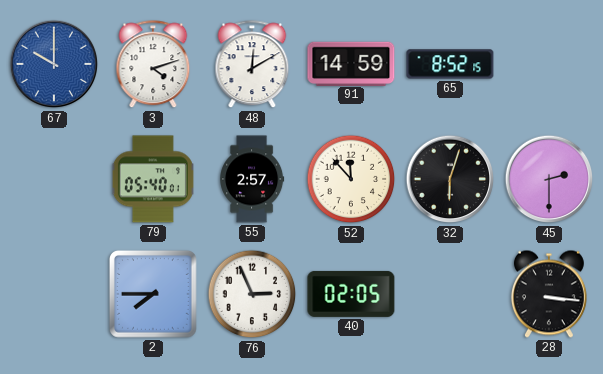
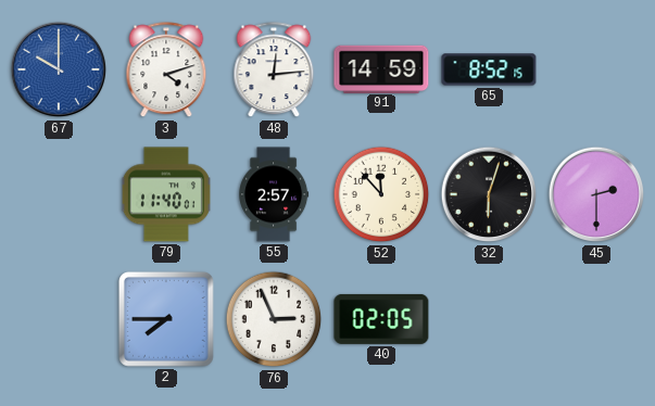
48: 12:10 -> 12:14 (274, 71)
79: 05:40 -> 11:40 (166, 194)
28: 3:16 -> none (549, 294)
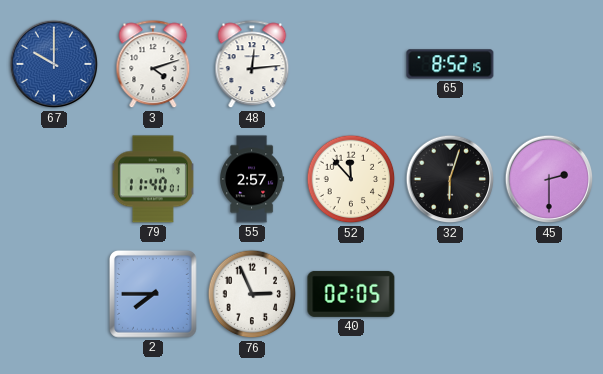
91: 14:59 -> none (381, 68)
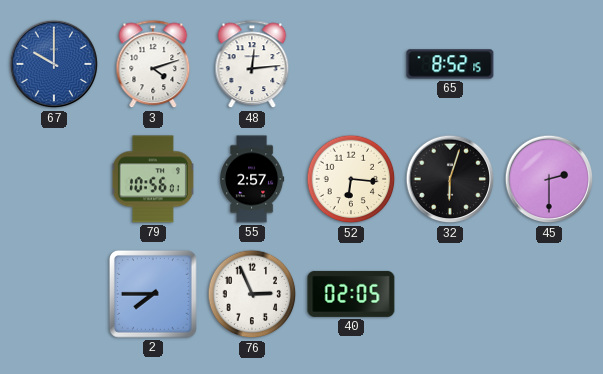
79: 11:40 -> 10:56 (153, 179)
52: 11:53 -> 6:16 (351, 179)
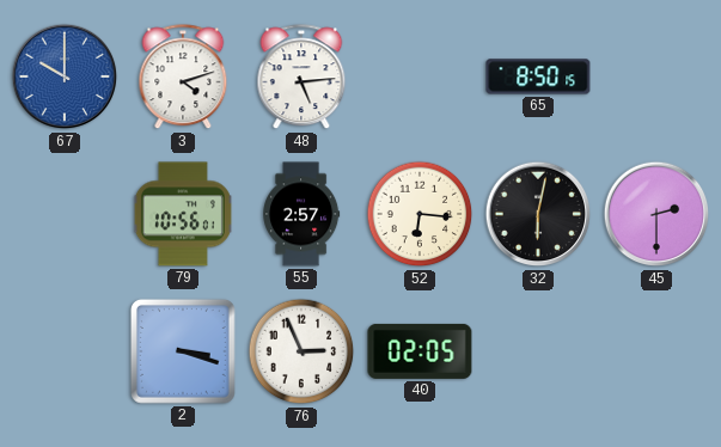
48: 12:14 -> 5:14 (301, 78)
65: 8:52 -> 8:50 (538, 76)
32: 6:03 -> 6:02 (538, 214)
2: 7:45 -> 3:18 (183, 351)
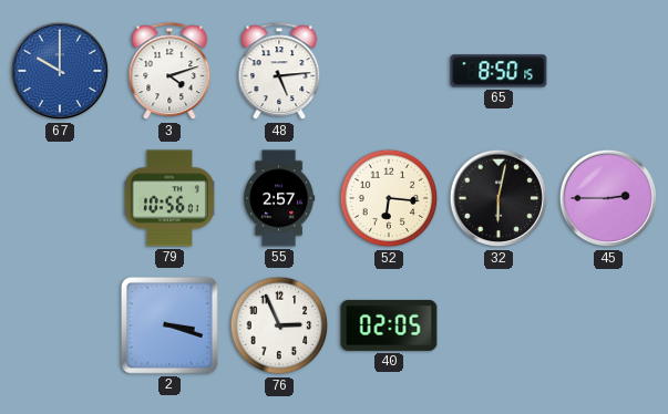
45: 2:30 -> 2:45 (608, 198)
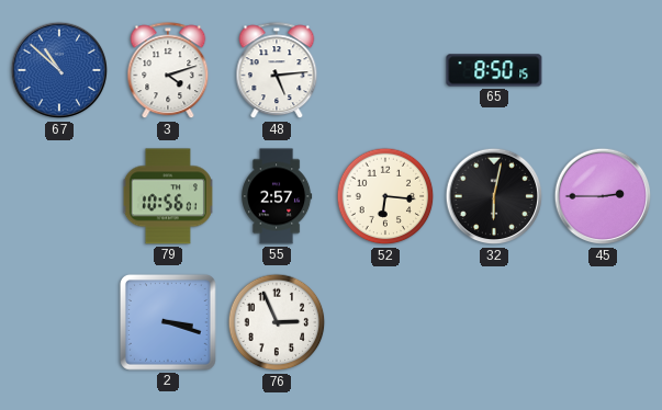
67: 10:00 -> 10:52 (59, 70)
40: 02:05 -> none (389, 325)
